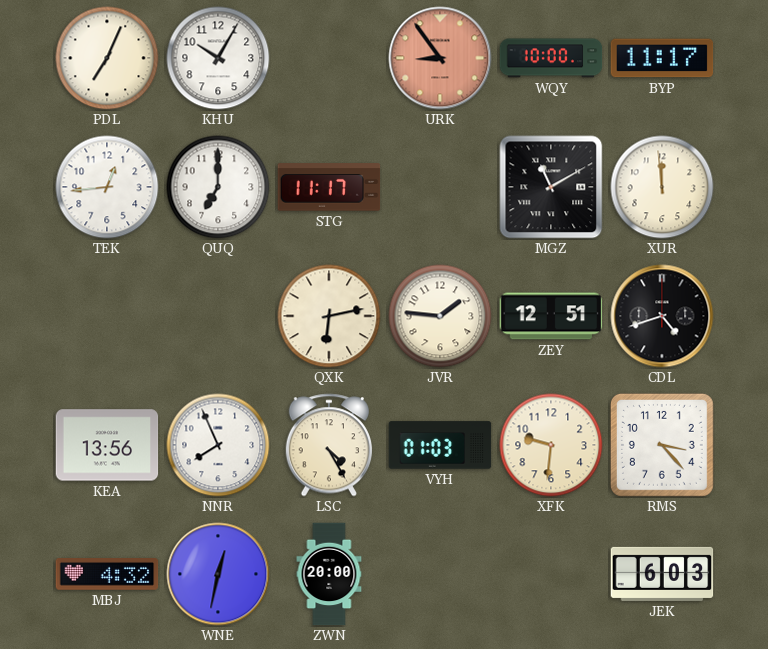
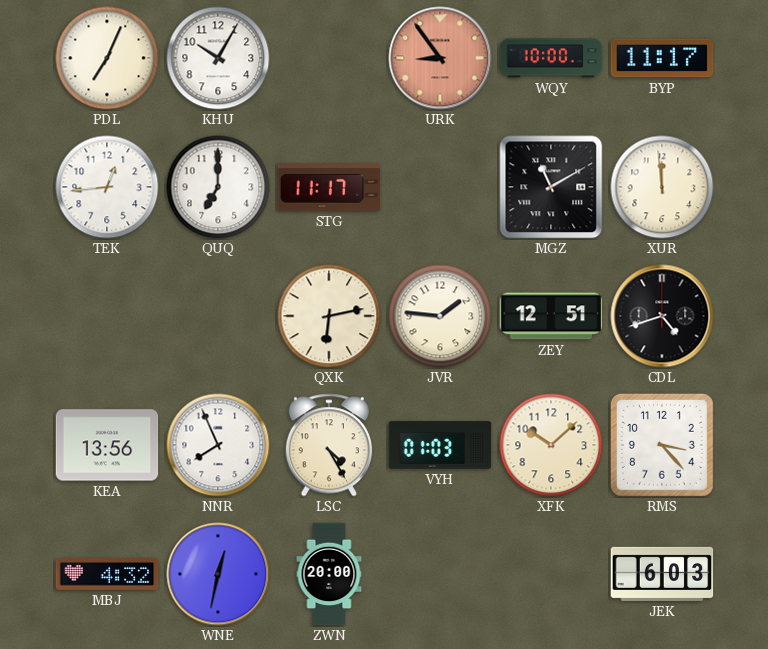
XFK: 9:31 -> 10:08 (551, 445)
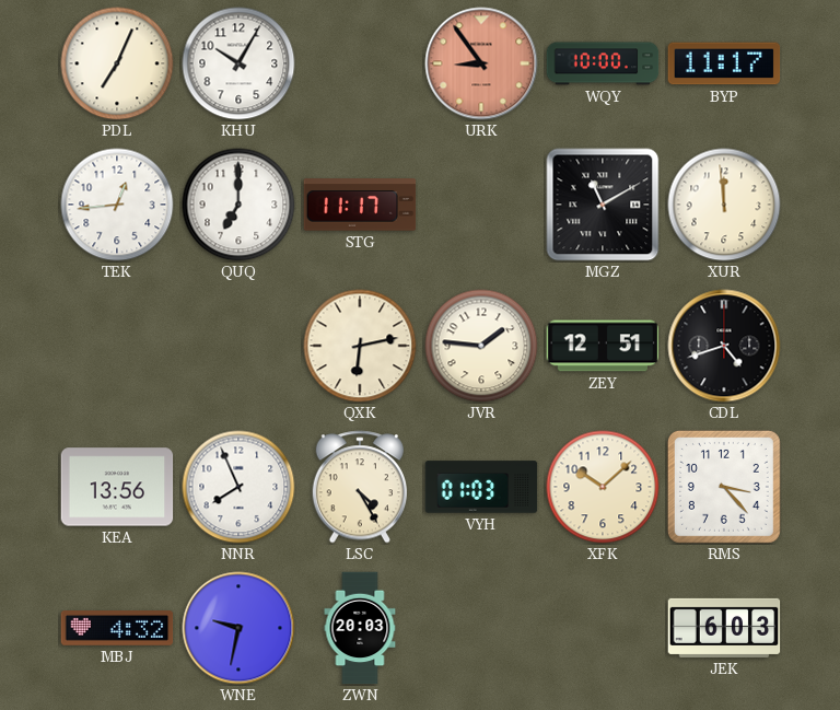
WNE: 12:32 -> 9:32 (238, 628)
ZWN: 20:00 -> 20:03 (360, 628)
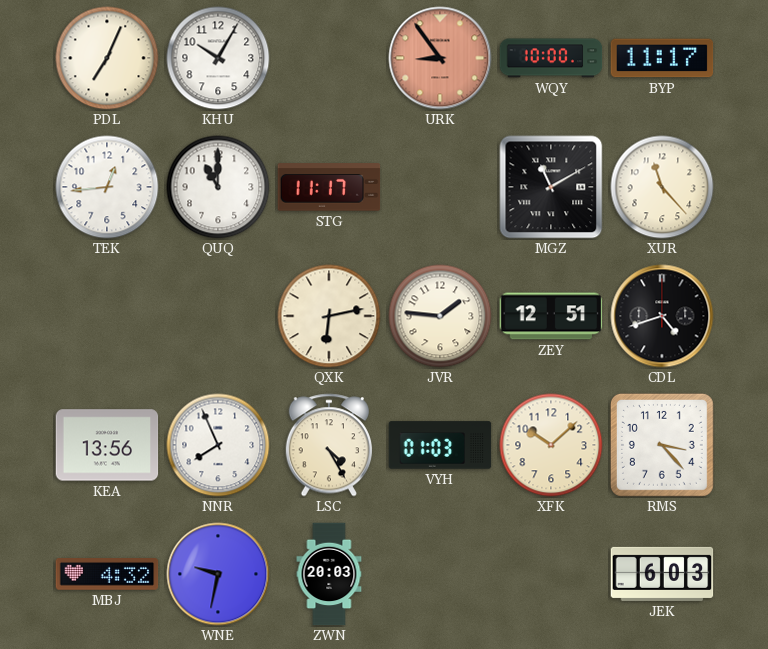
QUQ: 7:00 -> 11:00 (218, 187)
XUR: 11:59 -> 11:23 (662, 187)
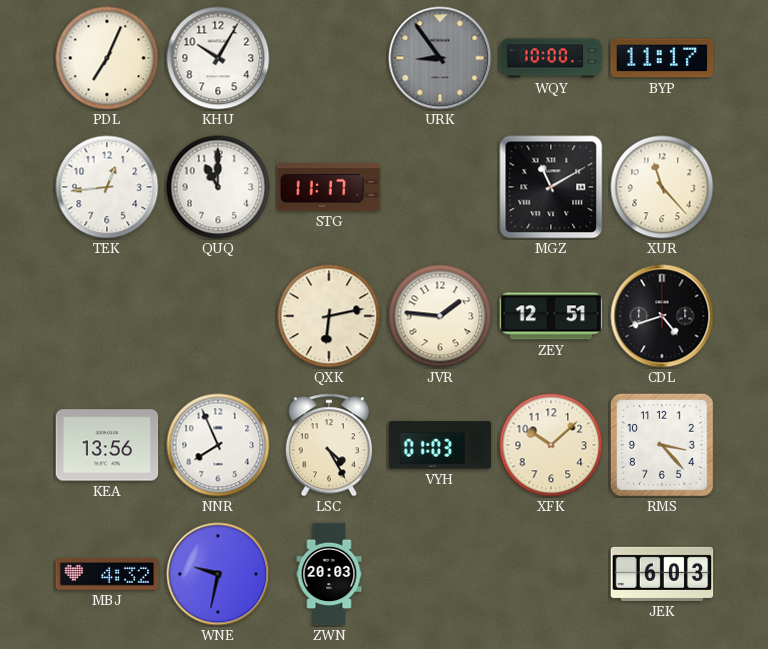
URK dial: salmon -> grey (440, 58)
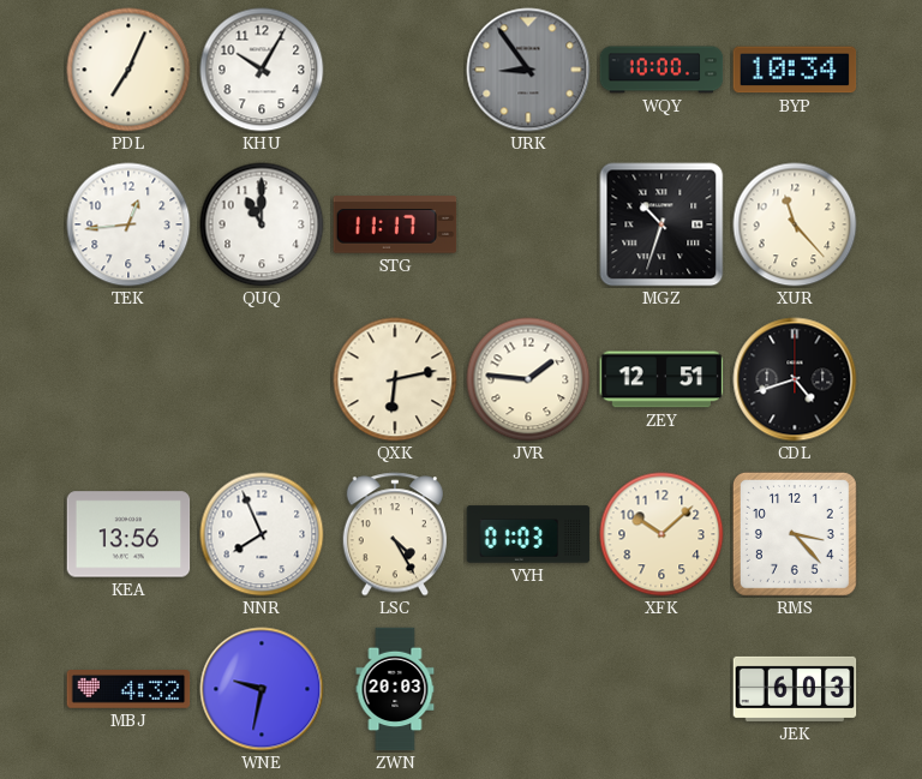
BYP: 11:17 -> 10:34 (795, 70)
MGZ: 11:10 -> 10:33 (661, 224)
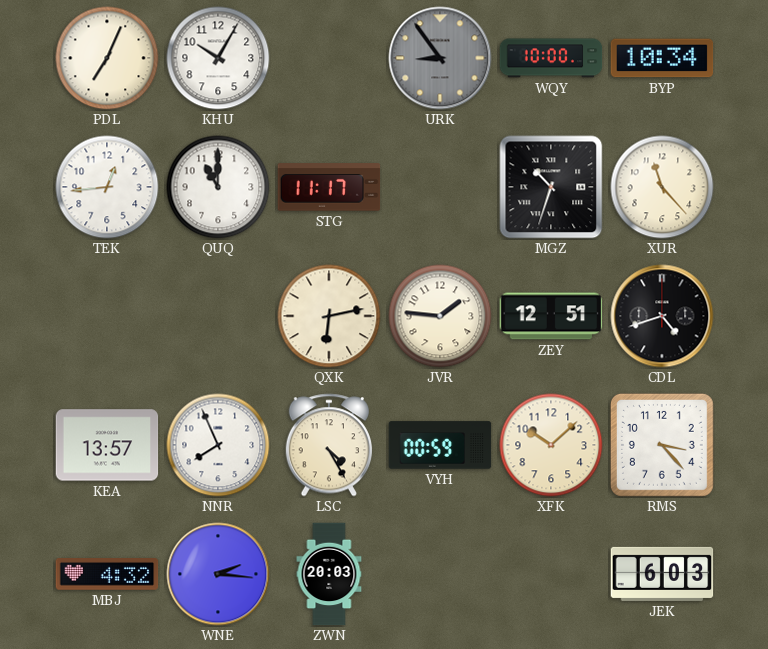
KEA: 13:56 -> 13:57 (107, 445)
VYH: 01:03 -> 00:59 (440, 445)
WNE: 9:32 -> 2:16 (218, 574)
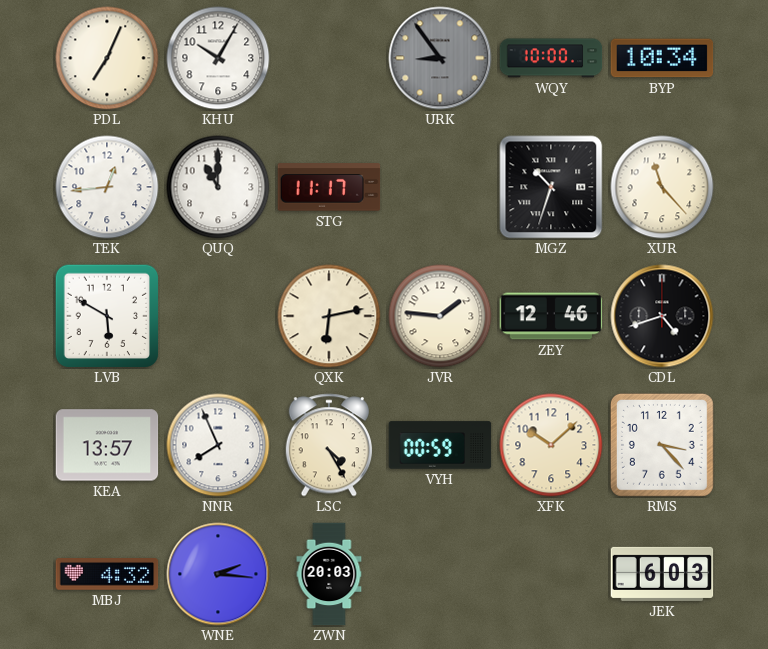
LVB: none -> 5:50 (107, 316)
ZEY: 12:51 -> 12:46 (551, 316)
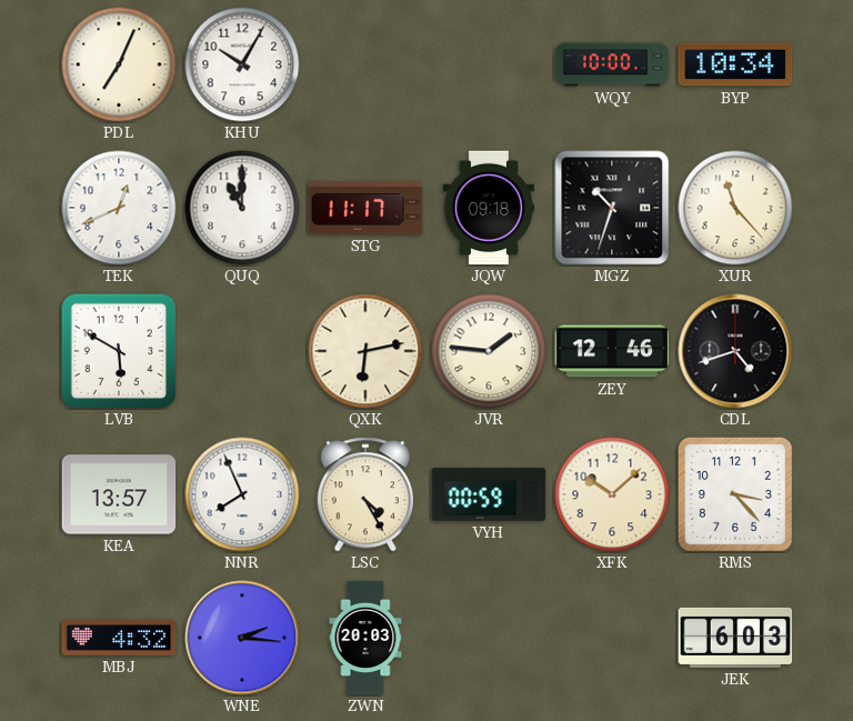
URK: 8:54 -> none (440, 58)
TEK: 12:44 -> 12:41 (119, 208)
JQW: none -> 09:18 (489, 208)
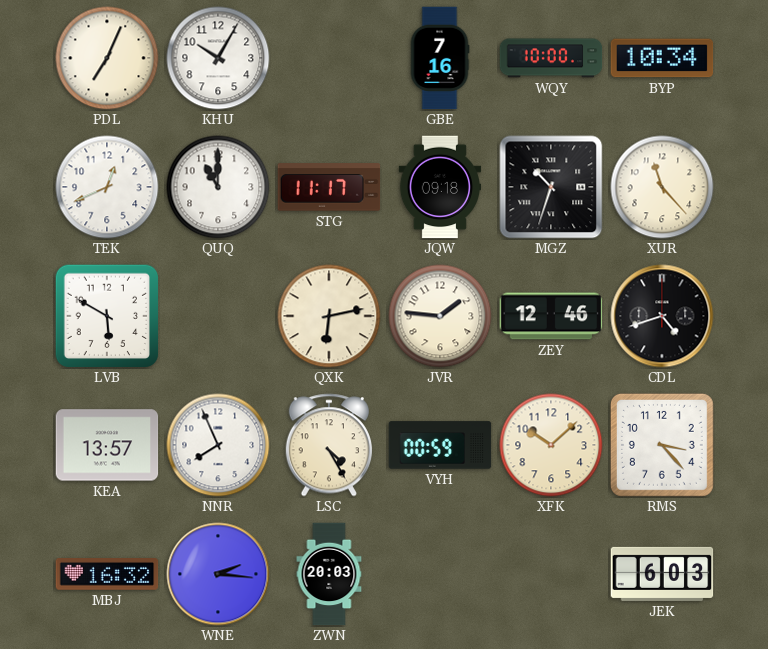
GBE: none -> 7:16 (440, 58)
MBJ: 4:32 -> 16:32 (107, 575)
